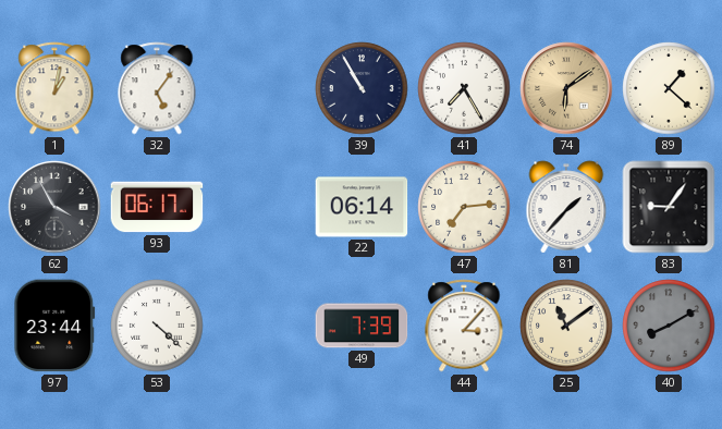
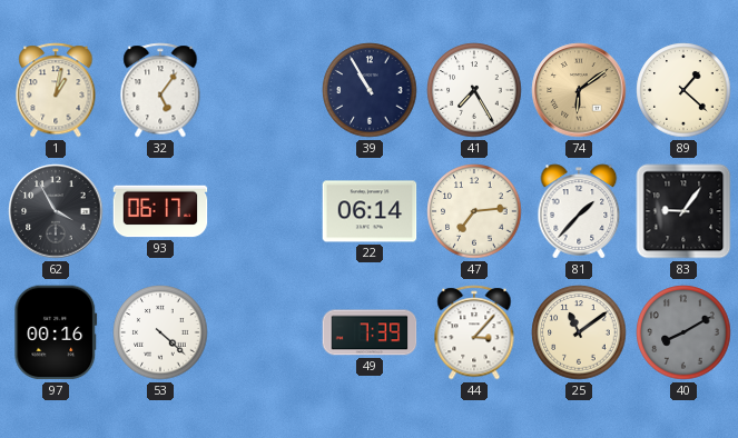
97: 23:44 -> 00:16 (56, 332)
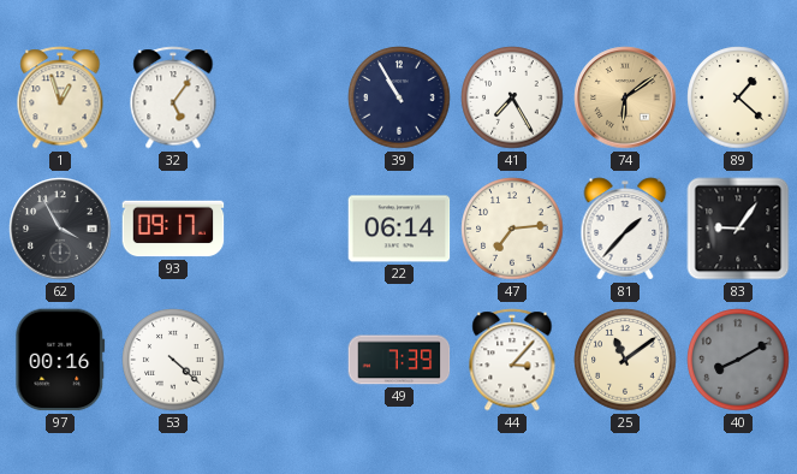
1: 1:02 -> 12:57 (60, 97)
93: 06:17 -> 09:17 (173, 229)
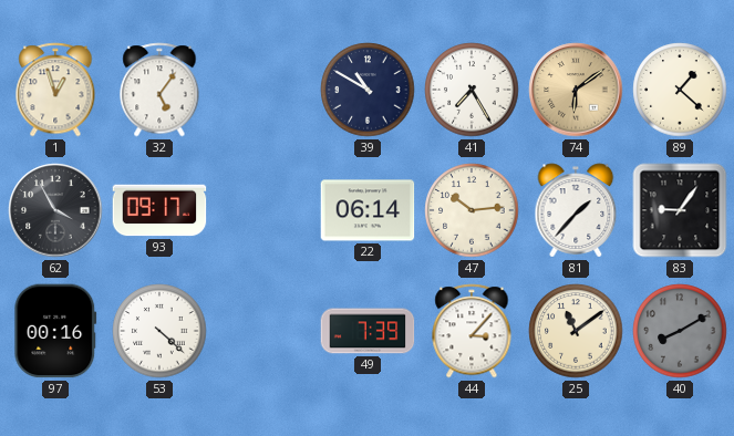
39: 10:55 -> 10:50 (368, 90)
47: 7:14 -> 10:14 (472, 210)
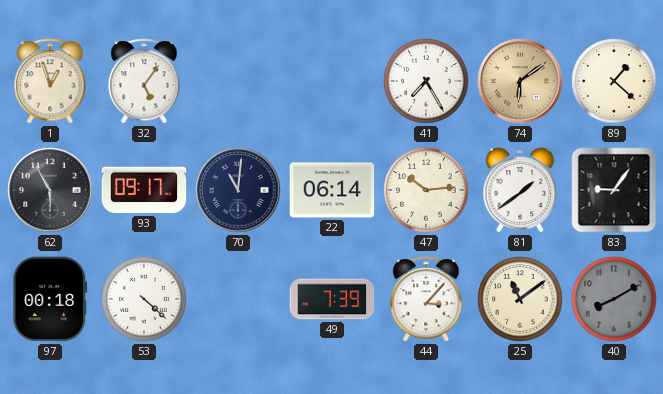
39: 10:50 -> none (368, 90)
62: 3:55 -> 5:55 (50, 190)
70: none -> 11:01 (238, 190)
81: 1:37 -> 1:39 (520, 190)
97: 00:16 -> 00:18 (50, 299)
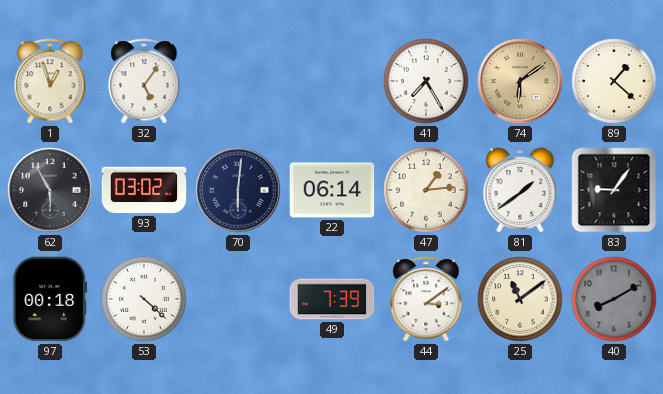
93: 09:17 -> 03:02 (144, 190)
70: 11:01 -> 6:01 (238, 190)
47: 10:14 -> 1:14 (426, 190)
44: 3:07 -> 3:09 (426, 299)
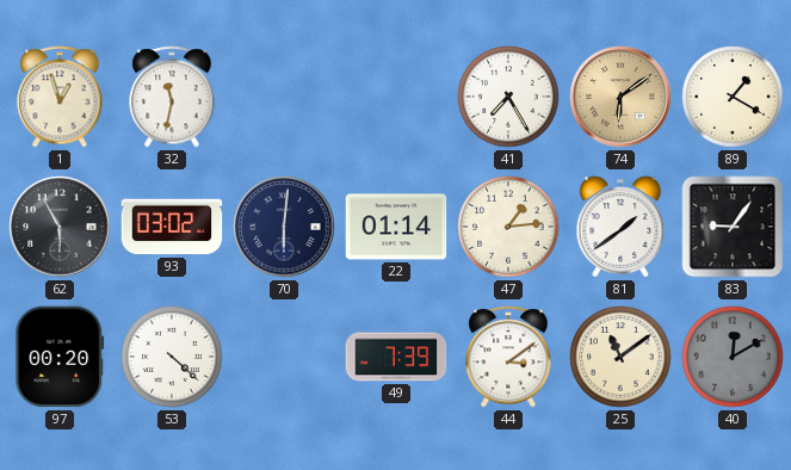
32: 5:06 -> 11:32 (172, 97)
89: 1:22 -> 1:20 (733, 97)
22: 06:14 -> 01:14 (396, 227)
97: 00:18 -> 00:20 (60, 357)
40: 8:10 -> 12:10 (733, 357)
